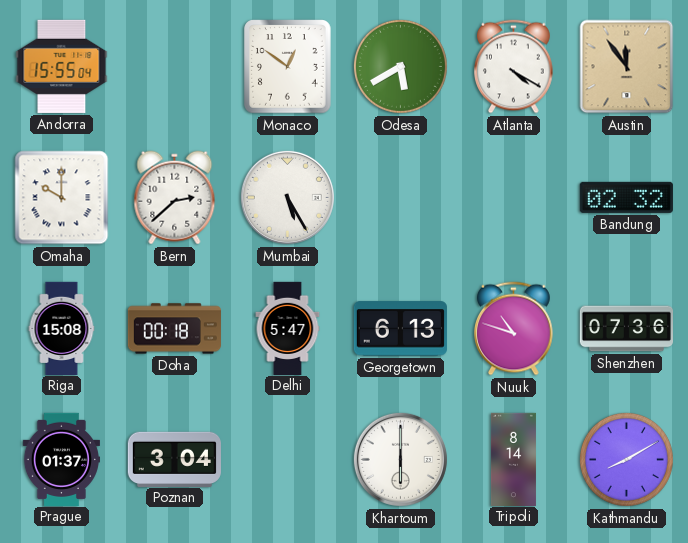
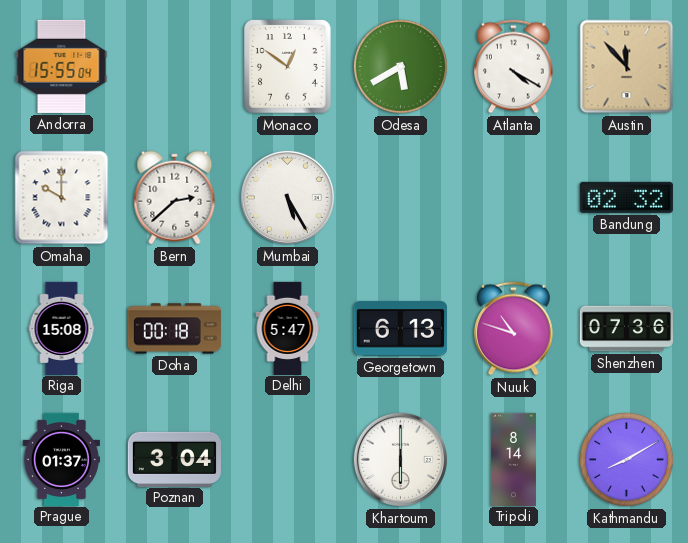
Austin: 11:54 -> 11:53 (627, 67)
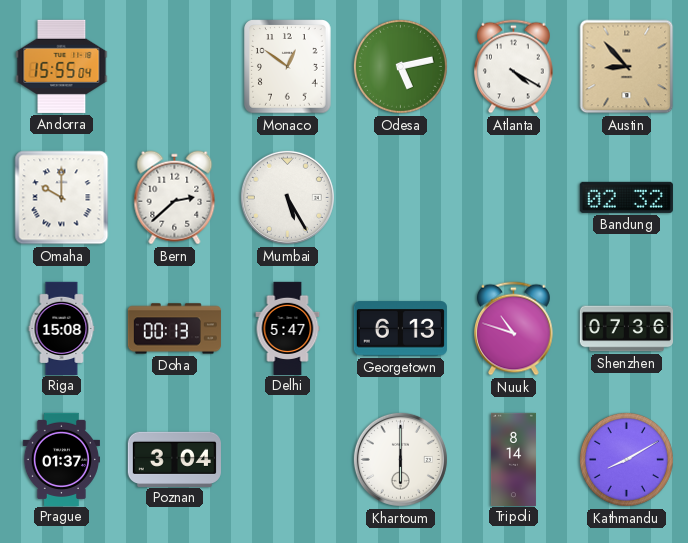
Odesa: 5:40 -> 5:13 (400, 66)
Austin: 11:53 -> 8:53 (627, 67)
Doha: 00:18 -> 00:13 (174, 329)
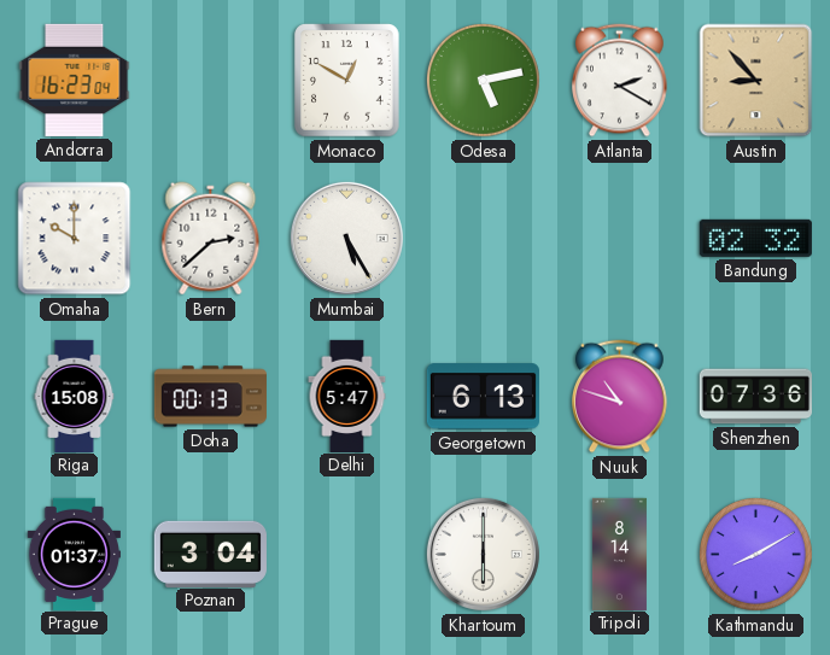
Andorra: 15:55 -> 16:23 (75, 80)
Monaco: 12:51 -> 12:50 (347, 81)
Atlanta: 4:20 -> 2:20 (620, 81)
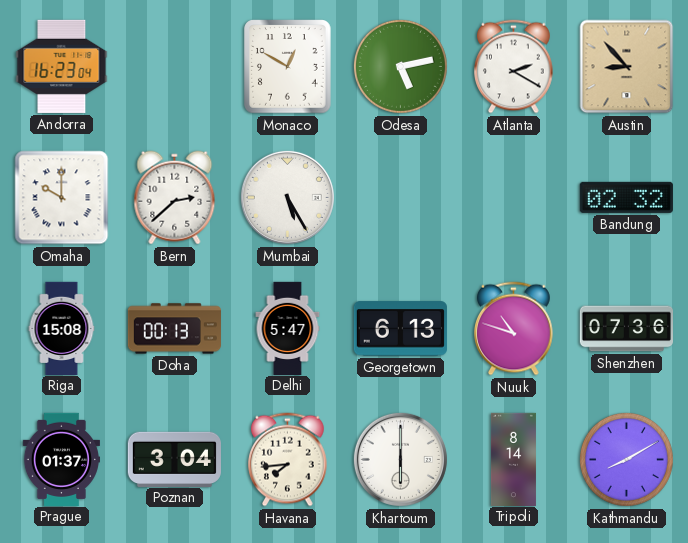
Havana: none -> 7:44 (288, 460)
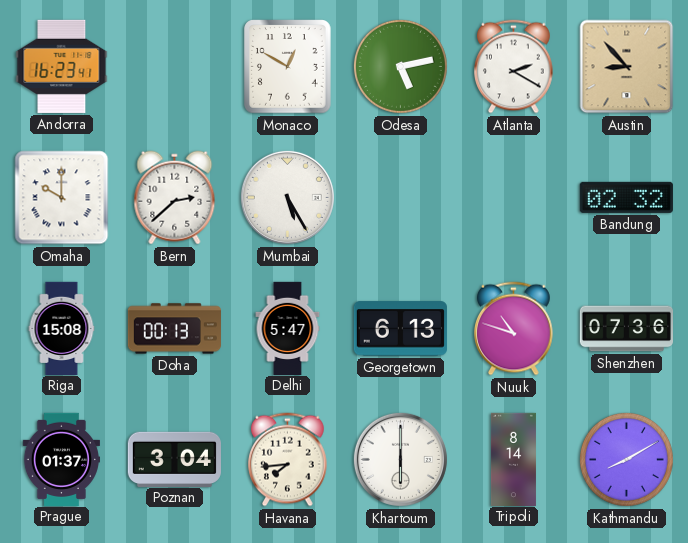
Andorra: 16:23:04 -> 16:23:41 (62, 66)
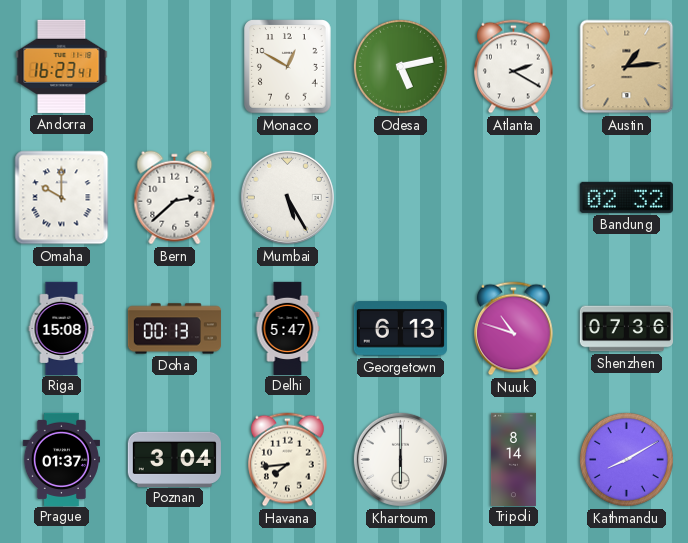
Austin: 8:53 -> 1:14 (627, 67)
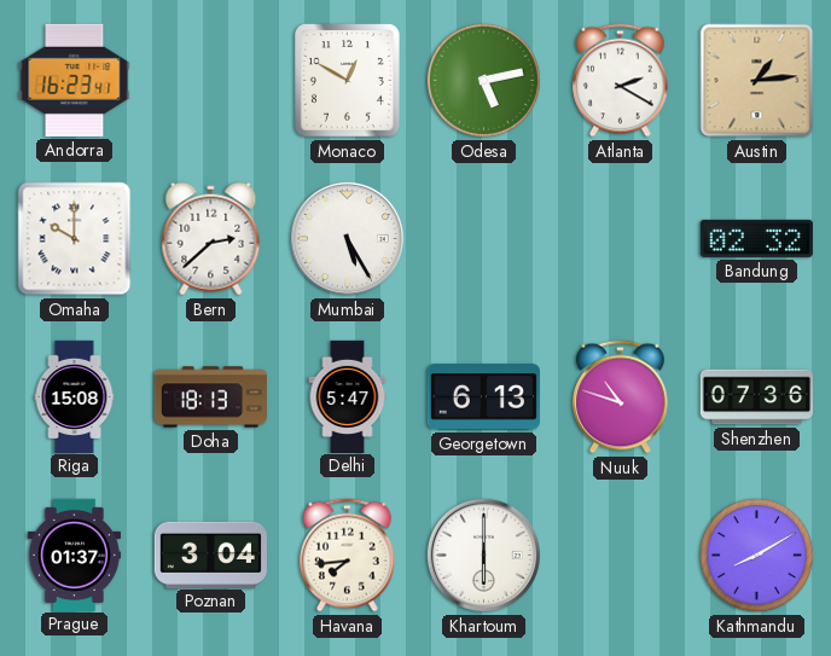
Doha: 00:13 -> 18:13 (210, 397)
Tripoli: 8:14 -> none (513, 459)
